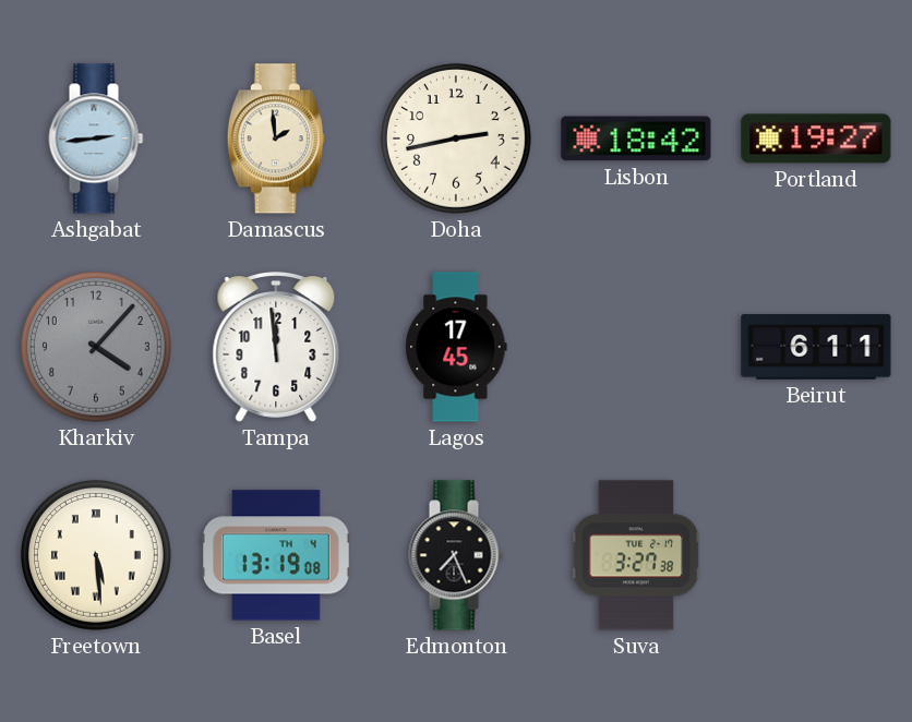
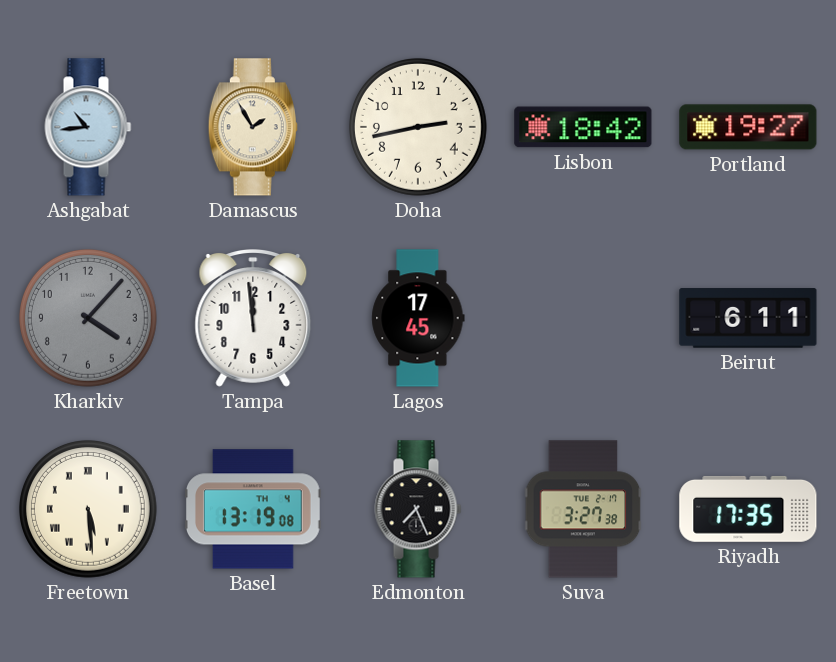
Ashgabat: 2:44 -> 10:44 (88, 127)
Damascus: 1:59 -> 1:55 (253, 127)
Riyadh: none -> 17:35 (748, 509)
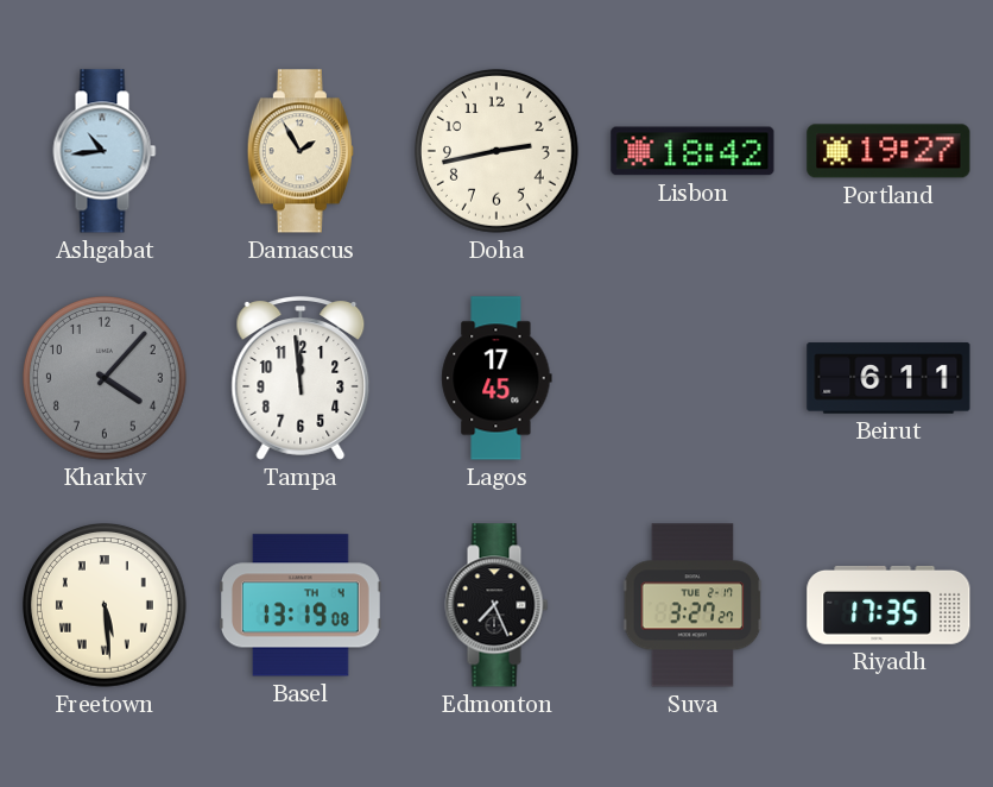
Suva: 3:27:38 -> 3:27:27 (692, 605)
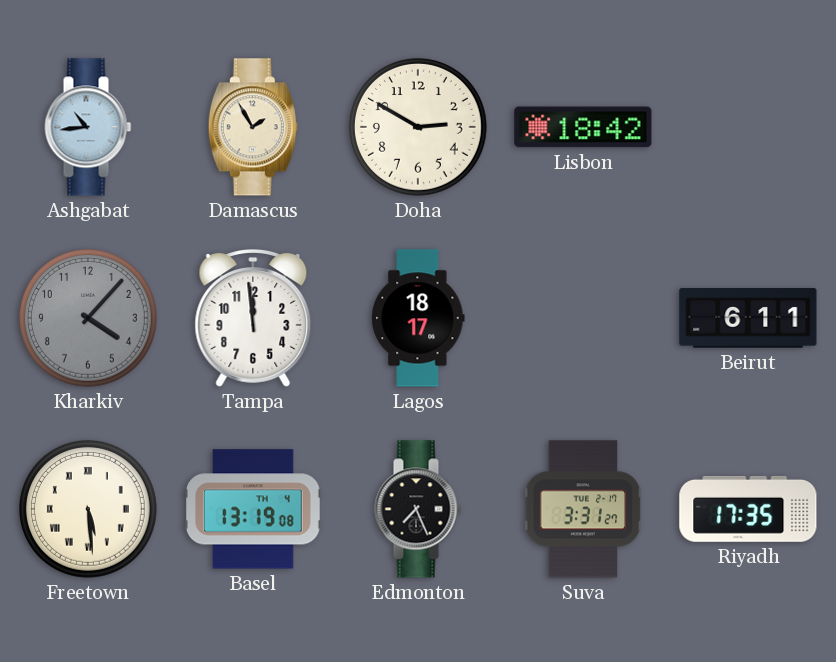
Doha: 2:43 -> 2:50 (418, 127)
Portland: 19:27 -> none (888, 151)
Lagos: 17:45 -> 18:17 (418, 318)
Suva: 3:27 -> 3:31 (583, 509)
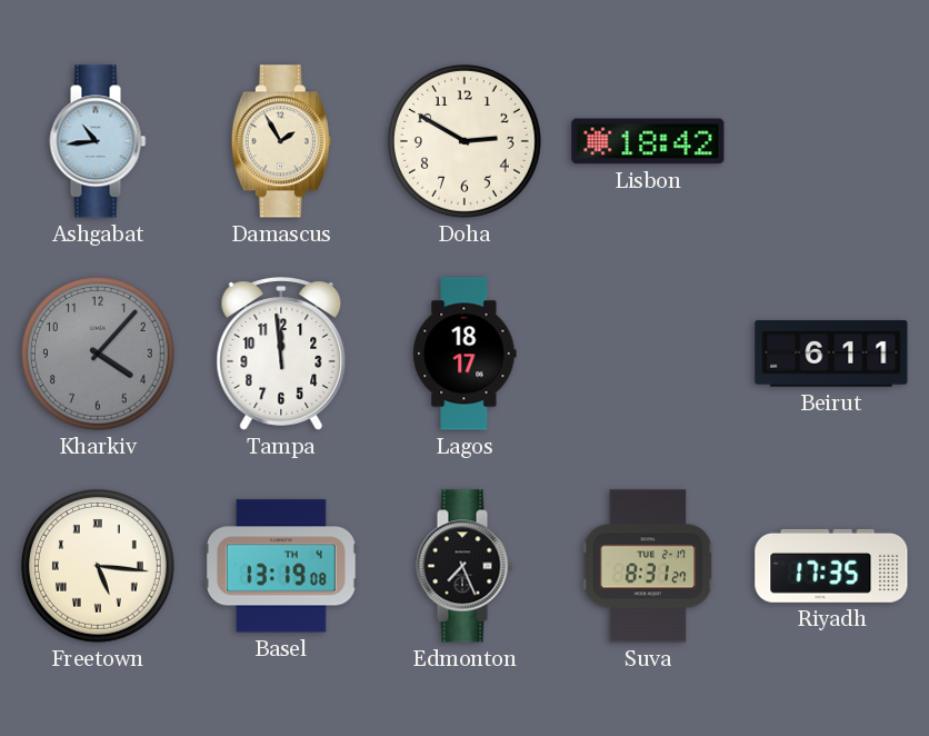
Freetown: 5:29 -> 5:16 (98, 566)
Suva: 3:31 -> 8:31 (648, 566)
